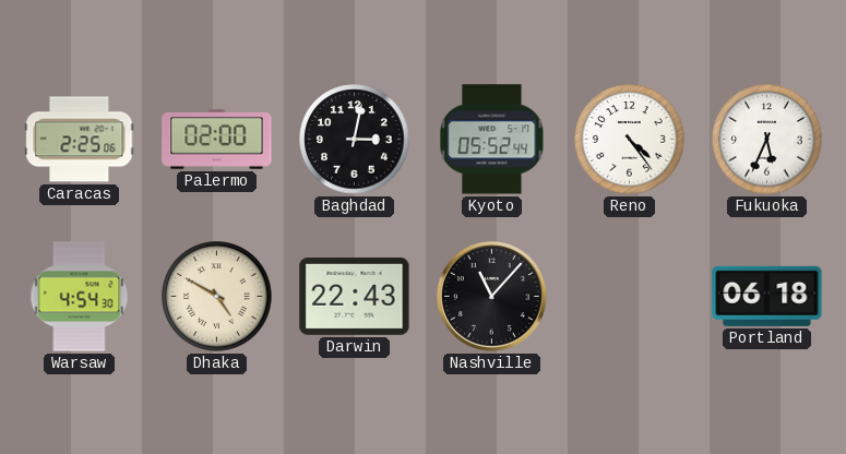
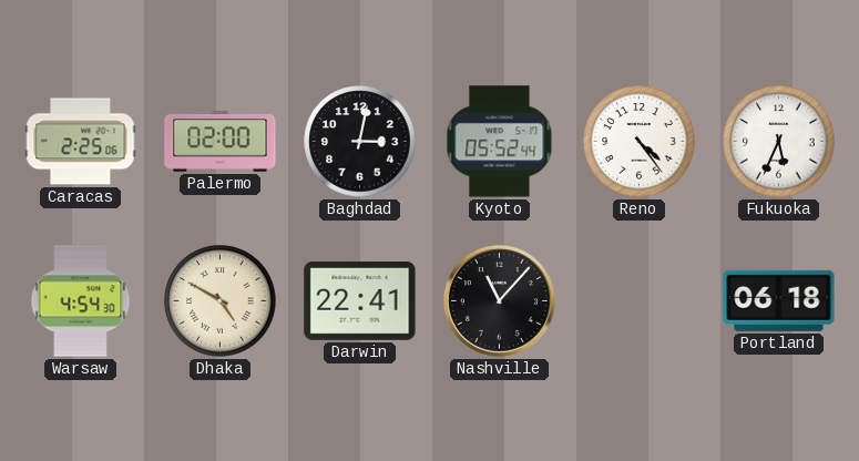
Darwin: 22:43 -> 22:41 (360, 300)
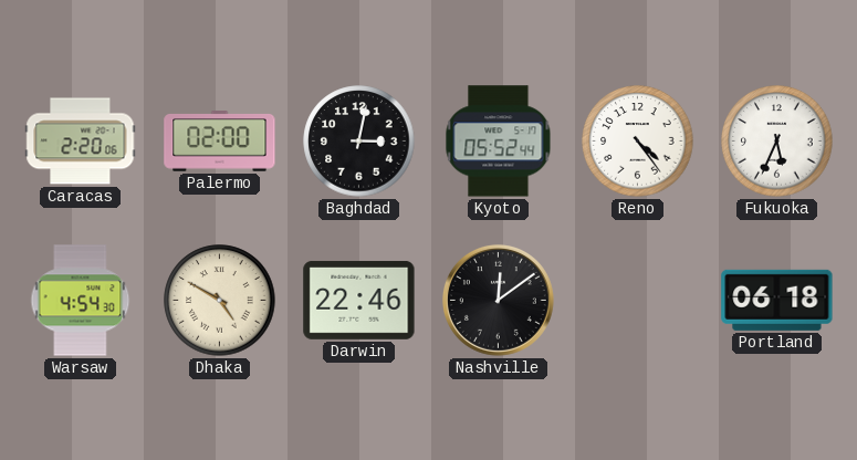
Caracas: 2:25 -> 2:20 (81, 142)
Darwin: 22:41 -> 22:46 (359, 300)
Nashville: 11:07 -> 12:09 (498, 300)
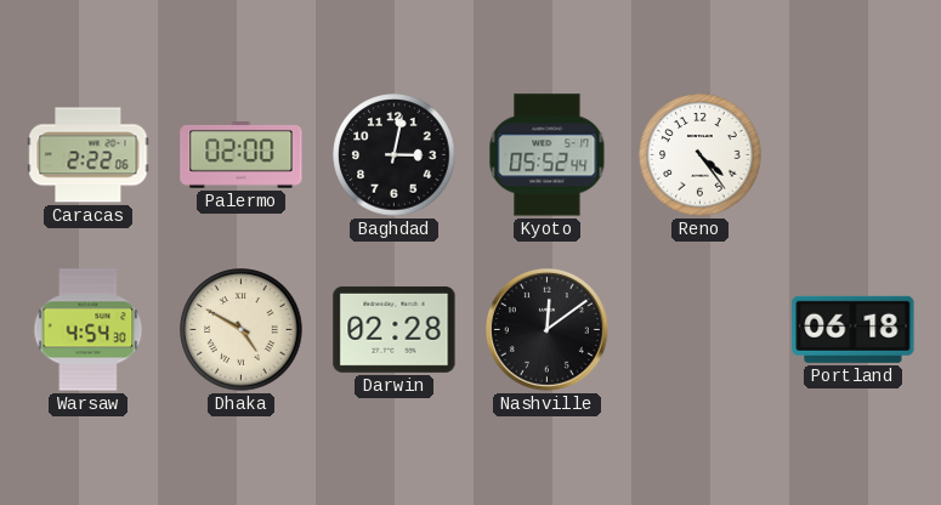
Caracas: 2:20 -> 2:22 (89, 155)
Fukuoka: 5:34 -> none (777, 142)
Darwin: 22:46 -> 02:28 (395, 329)
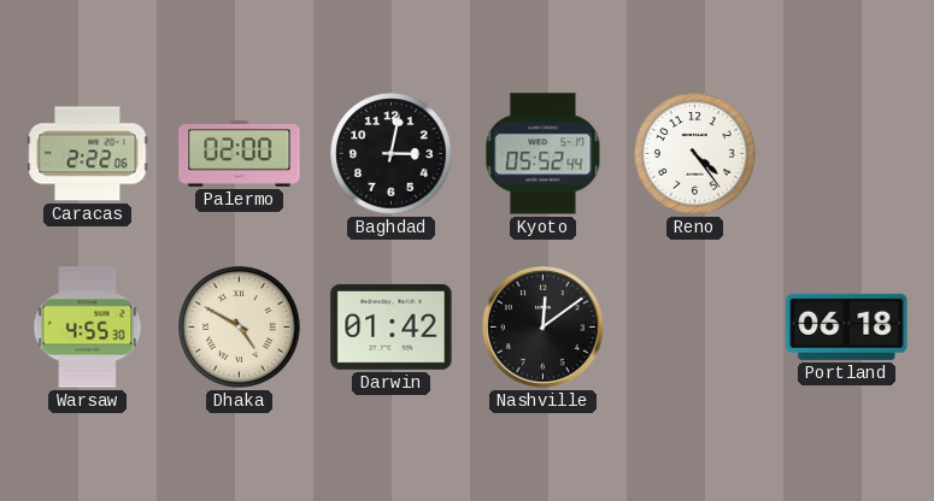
Warsaw: 4:54 -> 4:55 (88, 328)
Darwin: 02:28 -> 01:42 (392, 326)
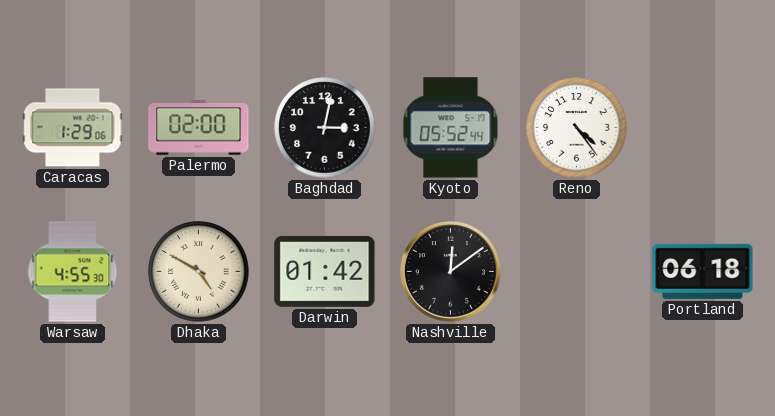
Caracas: 2:22 -> 1:29 (73, 128)
